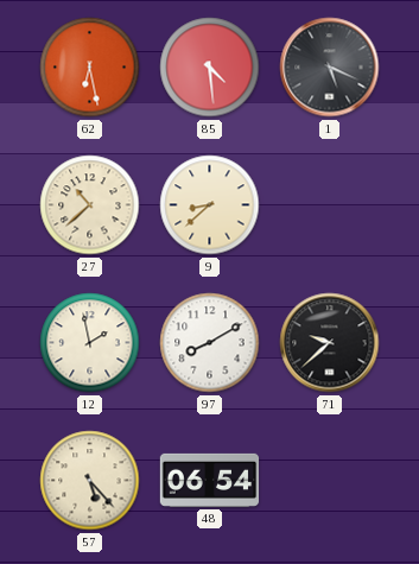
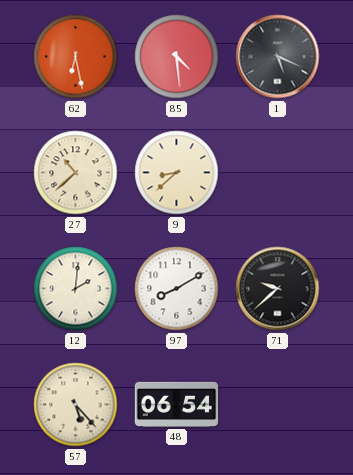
12: 1:58 -> 2:01 (76, 289)
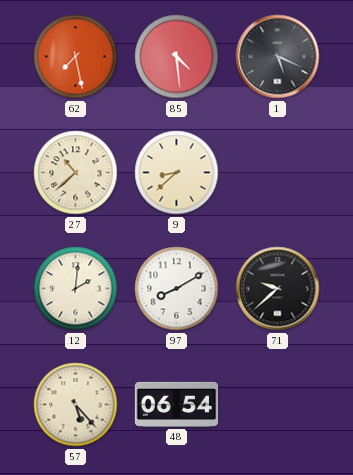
62: 6:28 -> 7:28 (76, 57)
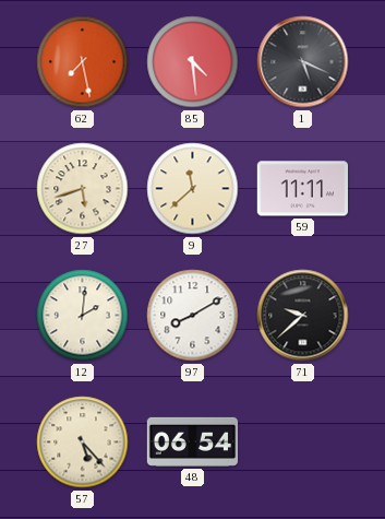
27: 10:38 -> 5:42 (83, 189)
9: 8:38 -> 11:38 (193, 189)
59: none -> 11:11 (302, 189)
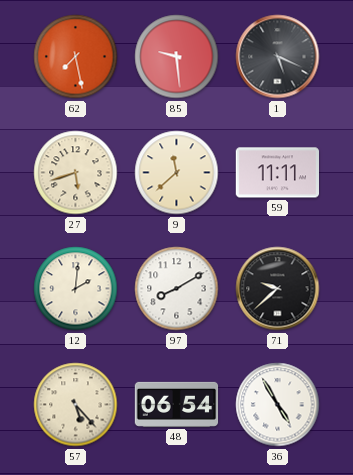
85: 4:29 -> 9:29 (177, 57)
36: none -> 4:55 (278, 405)
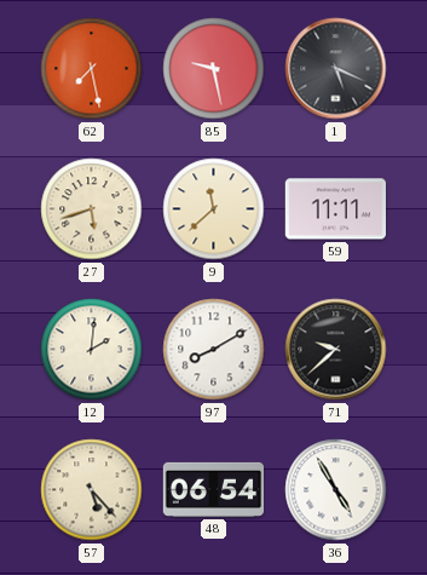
85: 9:29 -> 9:28 (214, 69)
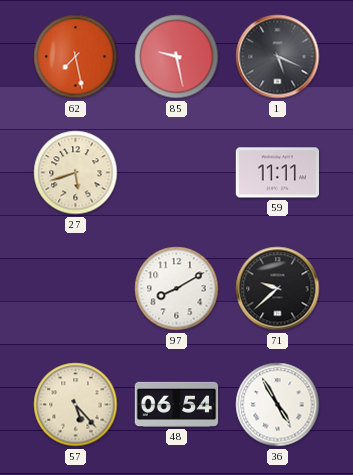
9: 11:38 -> none (214, 209)
12: 2:01 -> none (92, 350)
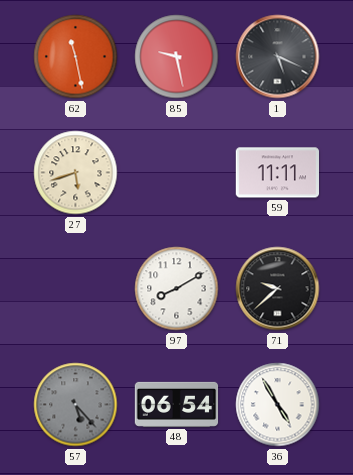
62: 7:28 -> 11:28 (76, 57)
57 dial: cream -> grey (76, 405)
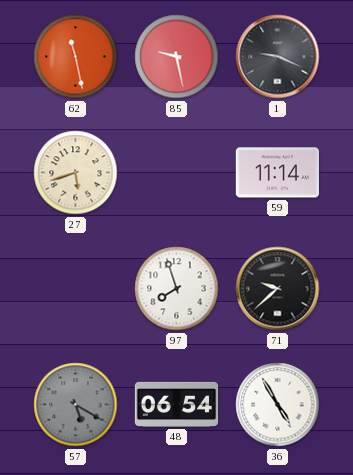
1: 5:19 -> 9:19 (278, 57)
59: 11:11 -> 11:14 (277, 173)
97: 8:10 -> 7:57 (177, 289)
57: 5:23 -> 5:20 (76, 405)
